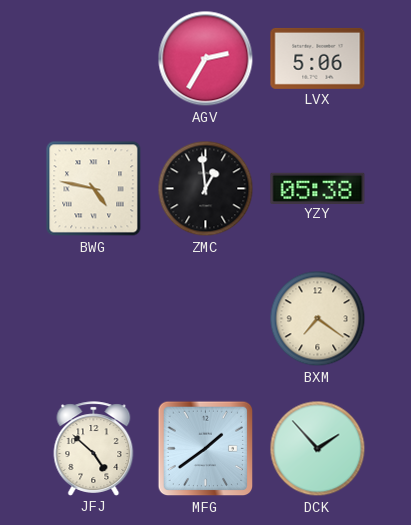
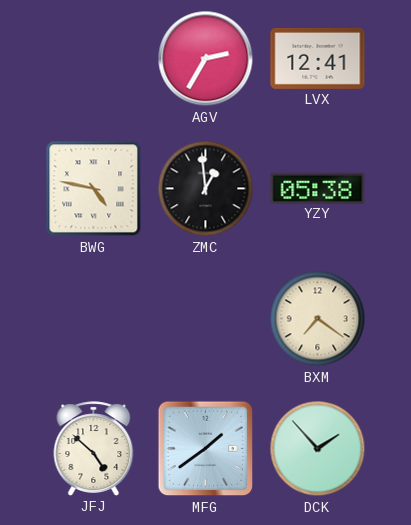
LVX: 5:06 -> 12:41 (318, 58)
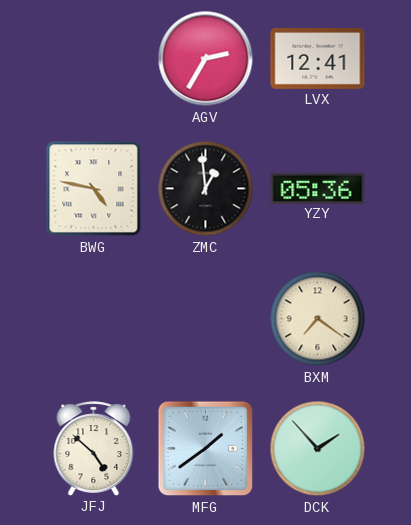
YZY: 05:38 -> 05:36 (318, 188)
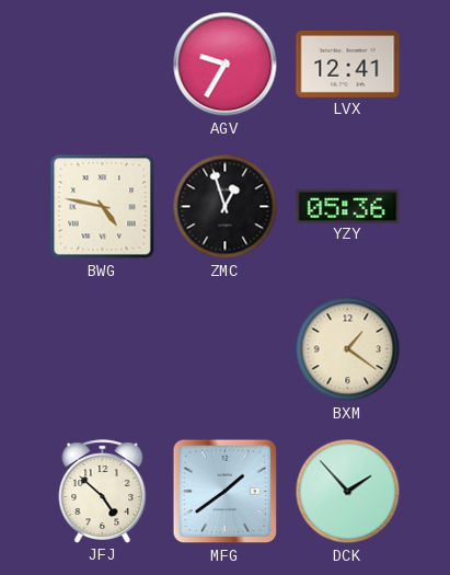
AGV: 2:35 -> 9:35 (226, 65)
ZMC: 12:59 -> 12:57 (226, 207)
BXM: 7:21 -> 1:21 (348, 349)
